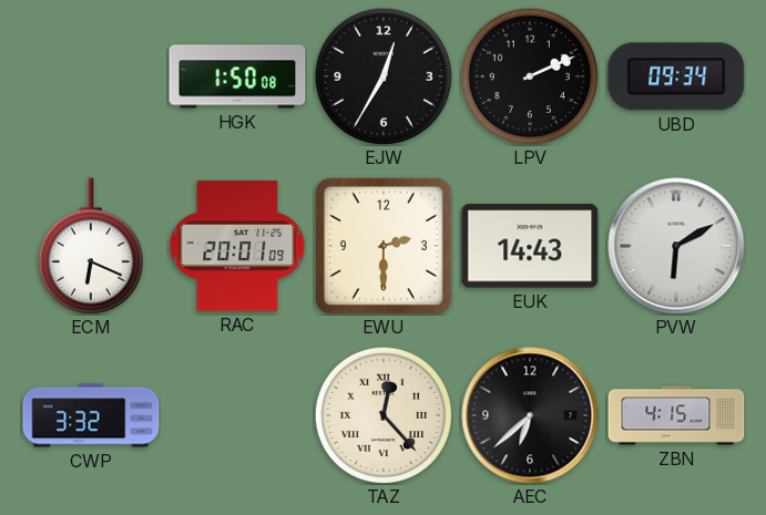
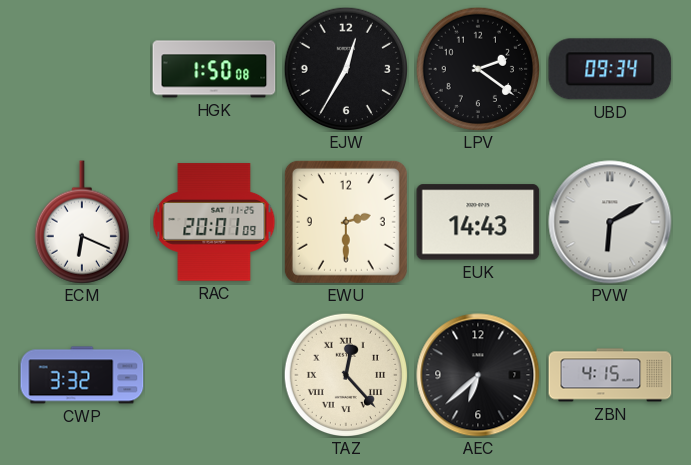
LPV: 2:11 -> 2:21 (477, 68)
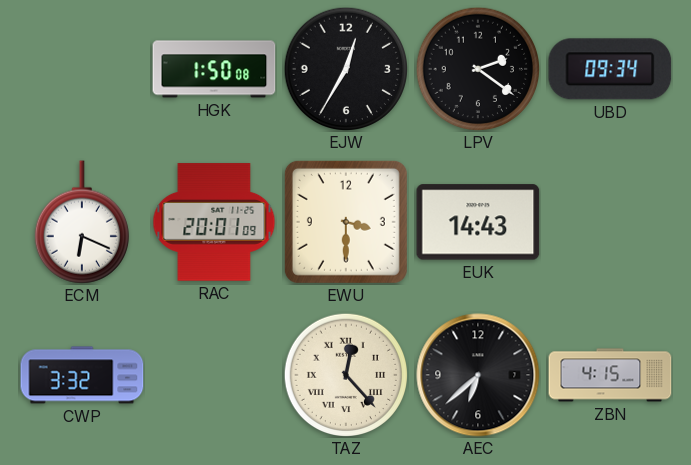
EWU: 2:30 -> 3:30 (346, 222)
PVW: 6:10 -> none (610, 222)
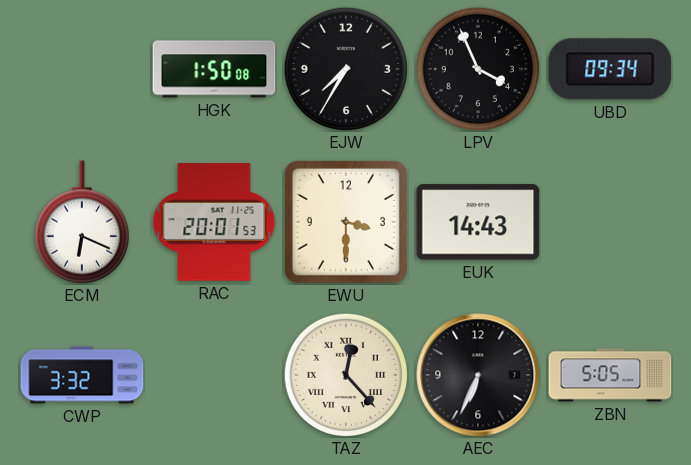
EJW: 12:35 -> 7:35 (345, 68)
LPV: 2:21 -> 3:56 (477, 68)
RAC: 20:01:09 -> 20:01:53 (214, 222)
AEC: 6:38 -> 6:34 (478, 375)
ZBN: 4:15 -> 5:05 (610, 375)
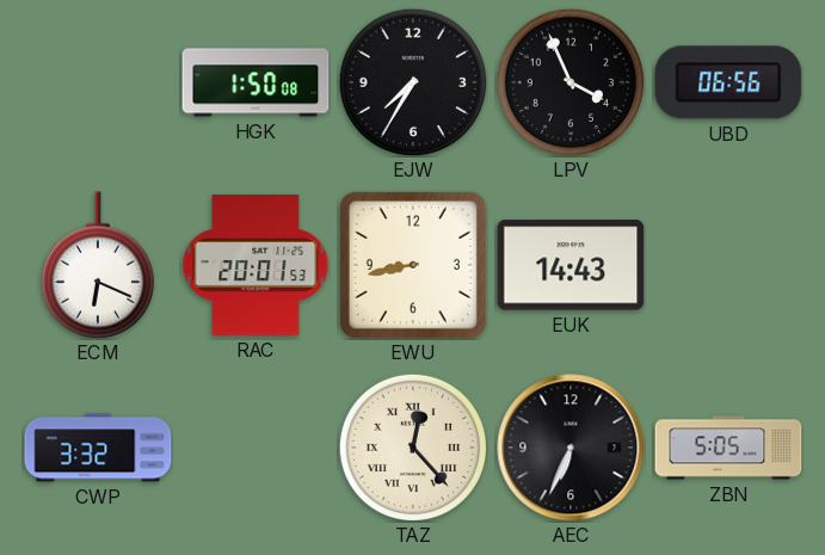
UBD: 09:34 -> 06:56 (728, 82)
EWU: 3:30 -> 8:43 (413, 265)
